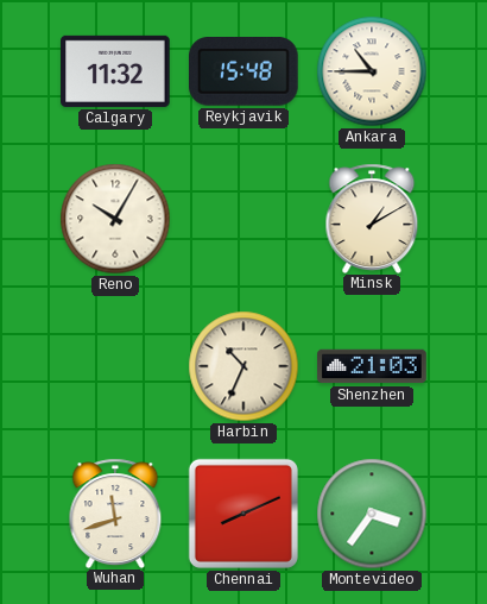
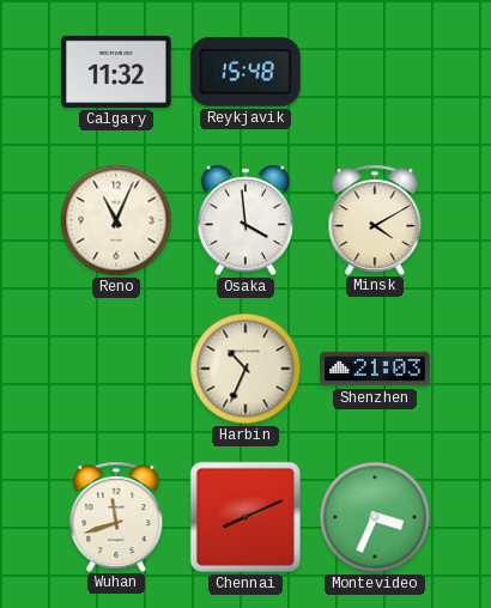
Ankara: 10:45 -> none (372, 71)
Reno: 10:05 -> 11:04 (116, 220)
Osaka: none -> 3:59 (245, 220)
Minsk: 1:10 -> 4:10 (375, 219)
Montevideo: 3:36 -> 3:34 (375, 517)
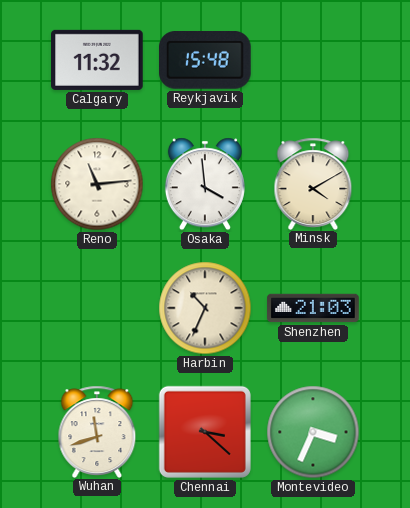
Reno: 11:04 -> 11:14 (97, 184)
Chennai: 8:11 -> 3:22 (205, 432)
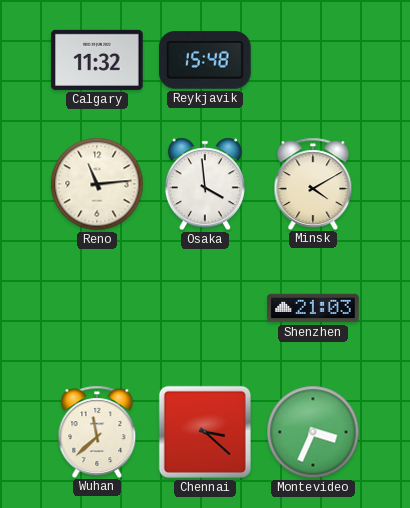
Harbin: 10:34 -> none (205, 308)
Wuhan: 11:42 -> 11:38 (97, 431)
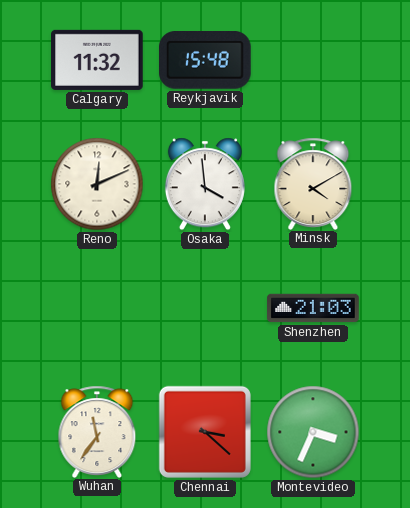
Reno: 11:14 -> 12:11 (97, 184)
Wuhan: 11:38 -> 11:36 (97, 431)
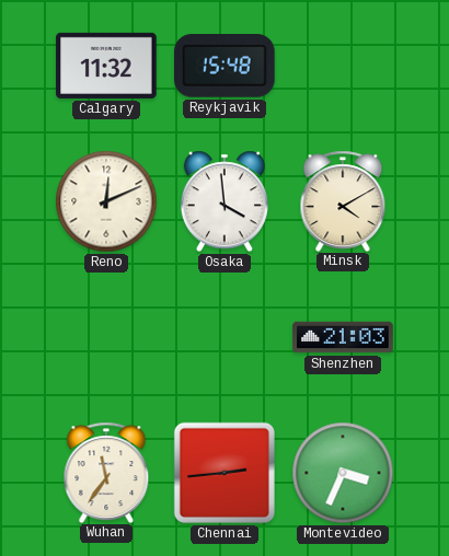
Chennai: 3:22 -> 2:44 (225, 473)
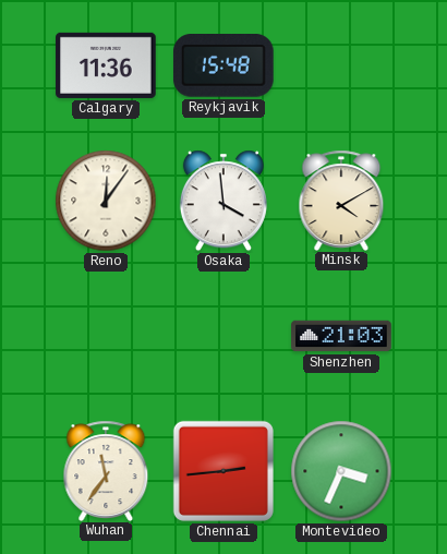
Calgary: 11:32 -> 11:36 (106, 65)
Reno: 12:11 -> 12:06 (106, 201)
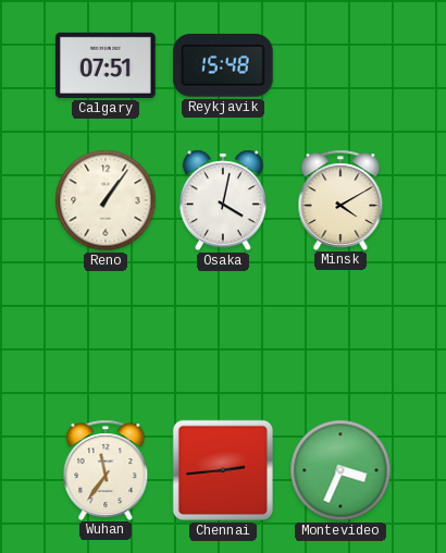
Calgary: 11:36 -> 07:51 (106, 65)
Reno: 12:06 -> 1:06 (106, 200)
Osaka: 3:59 -> 4:02 (223, 200)
Shenzhen: 21:03 -> none (341, 336)
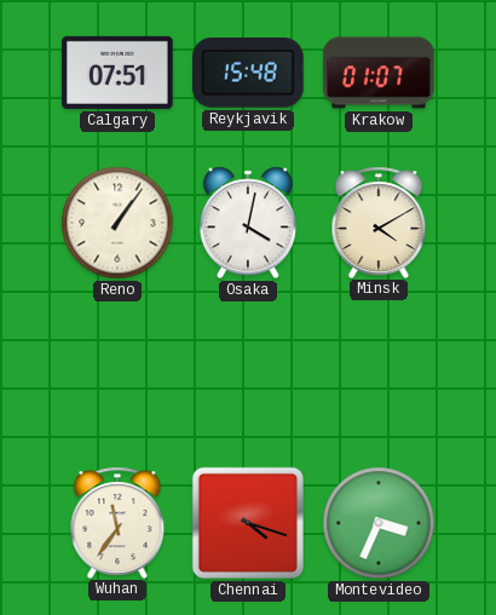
Krakow: none -> 01:07 (379, 73)
Chennai: 2:44 -> 4:18 (248, 523)
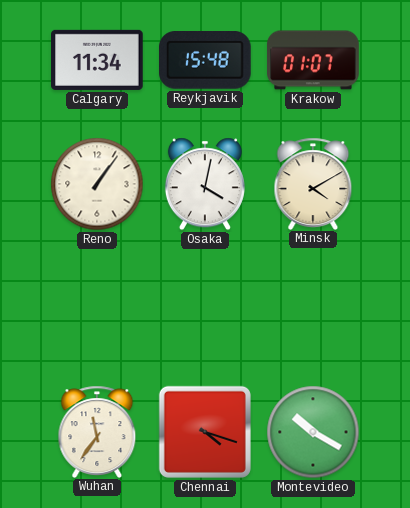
Calgary: 07:51 -> 11:34 (97, 60)
Montevideo: 3:34 -> 10:20 (313, 432)
